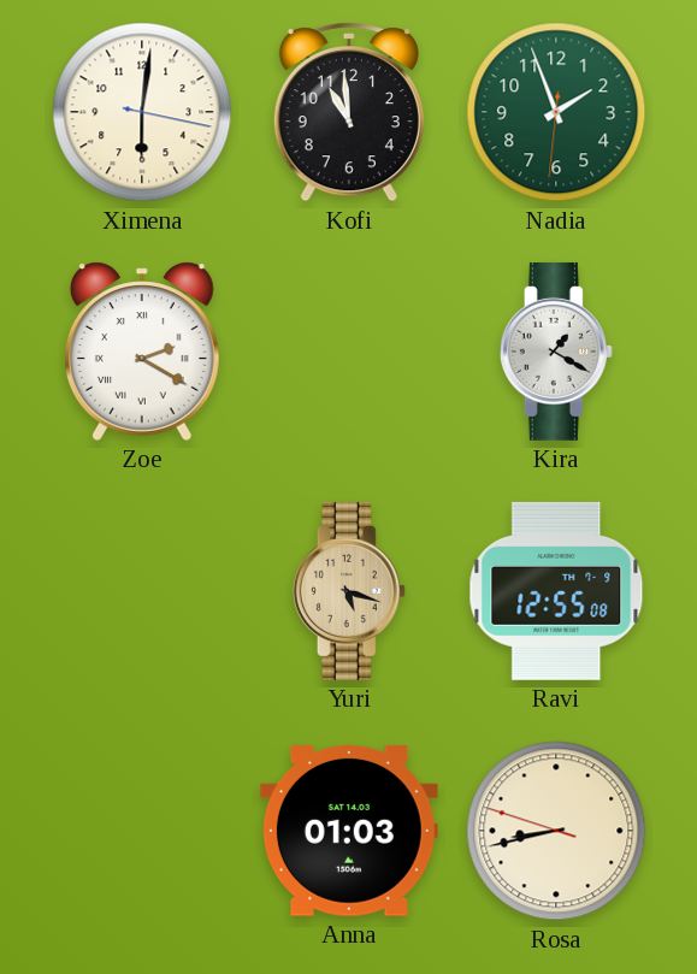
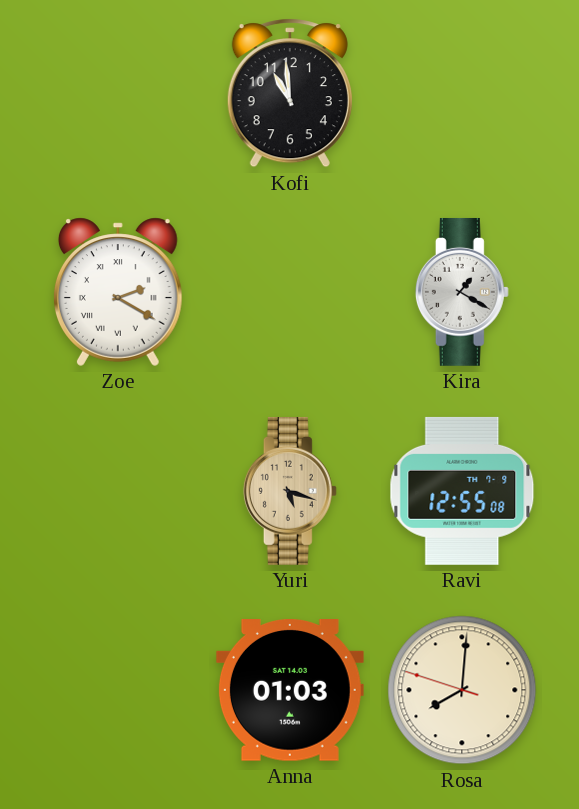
Ximena: 6:01 -> none (142, 112)
Nadia: 1:56 -> none (556, 112)
Rosa: 8:42 -> 8:00 (462, 690)
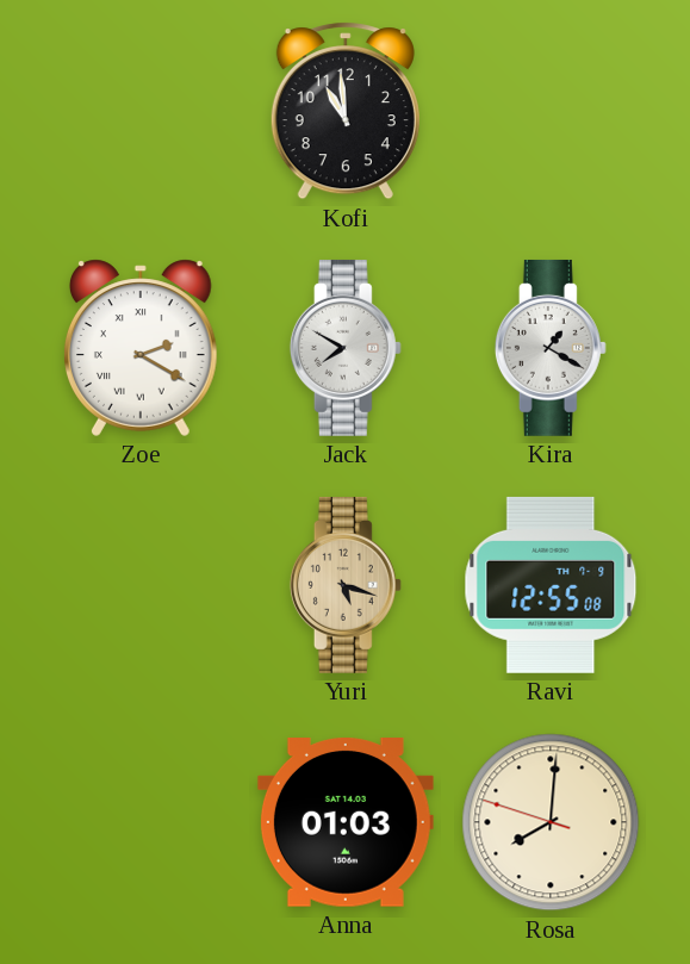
Jack: none -> 7:50 (346, 348)
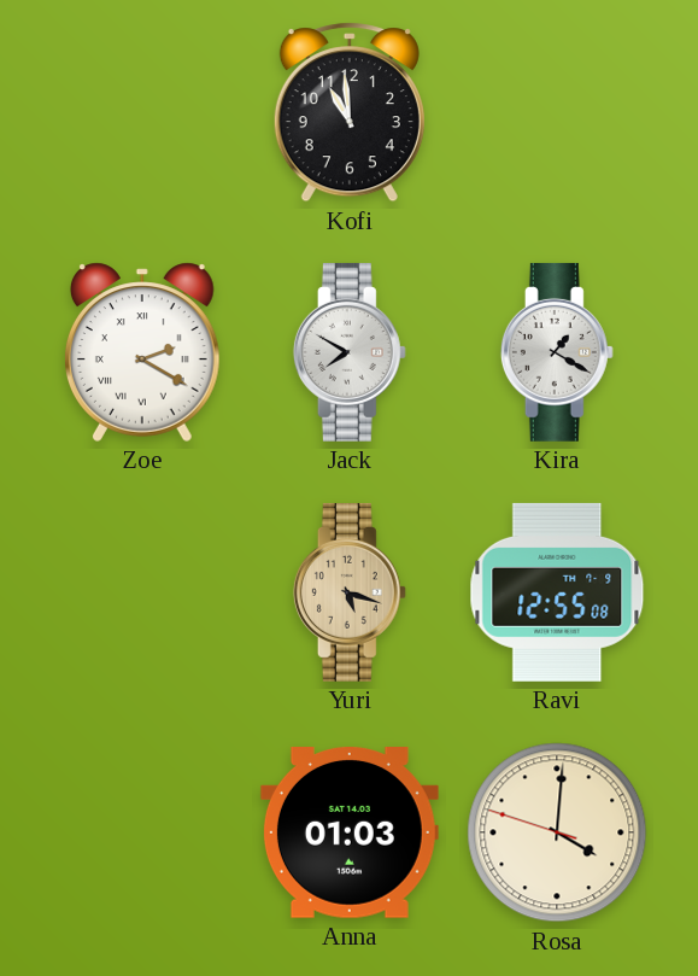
Rosa: 8:00 -> 4:00 (557, 832)
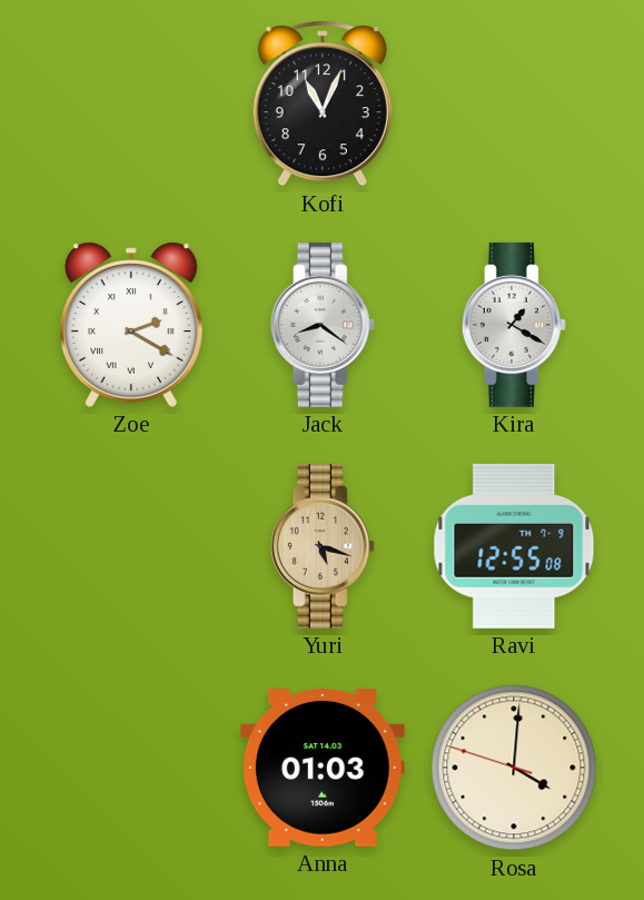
Kofi: 10:59 -> 11:04 (323, 103)
Jack: 7:50 -> 8:21 (323, 325)
